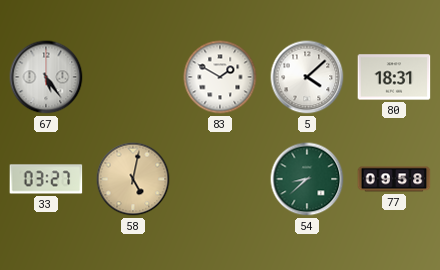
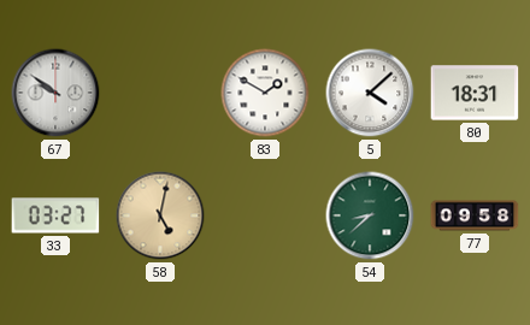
67: 5:24 -> 9:51 (55, 93)
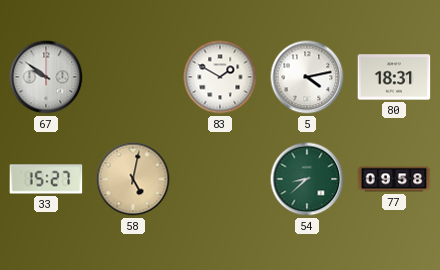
5: 4:08 -> 4:13 (307, 77)
33: 03:27 -> 15:27 (46, 179)
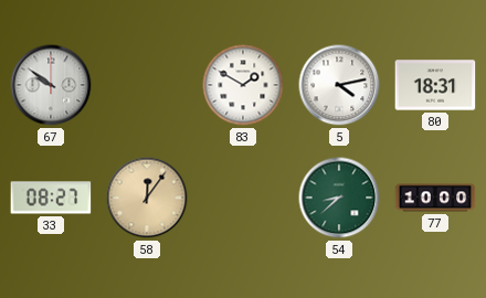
33: 15:27 -> 08:27 (51, 198)
58: 5:02 -> 12:06 (147, 198)
77: 09:58 -> 10:00 (435, 198)
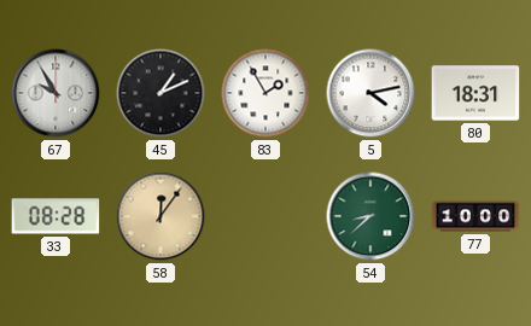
67: 9:51 -> 9:55 (56, 93)
45: none -> 1:11 (161, 93)
83: 1:50 -> 1:55 (265, 93)
33: 08:27 -> 08:28 (56, 216)
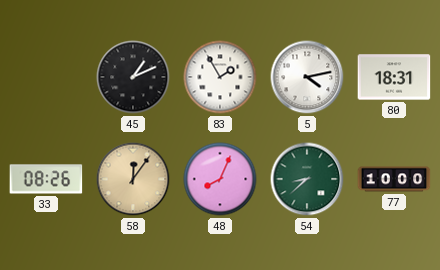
67: 9:55 -> none (56, 93)
33: 08:28 -> 08:26 (46, 179)
48: none -> 8:04 (220, 179)
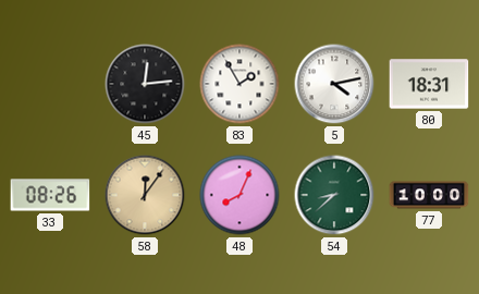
45: 1:11 -> 12:14 (145, 84)
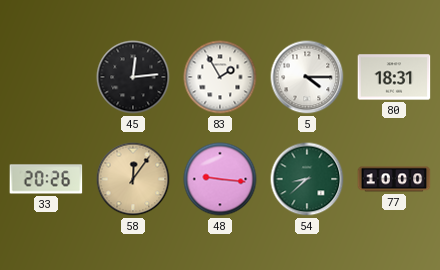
5: 4:13 -> 4:15 (307, 77)
33: 08:26 -> 20:26 (46, 179)
48: 8:04 -> 9:16 (220, 179)
